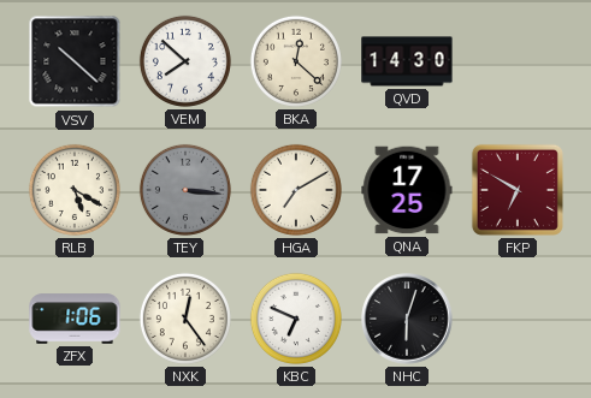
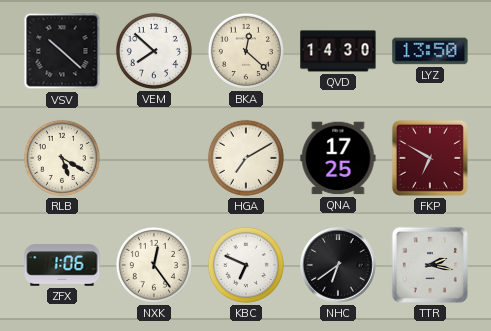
LYZ: none -> 13:50 (430, 51)
TEY: 3:16 -> none (185, 190)
NHC: 6:03 -> 6:39 (338, 265)
TTR: none -> 2:17 (430, 265)
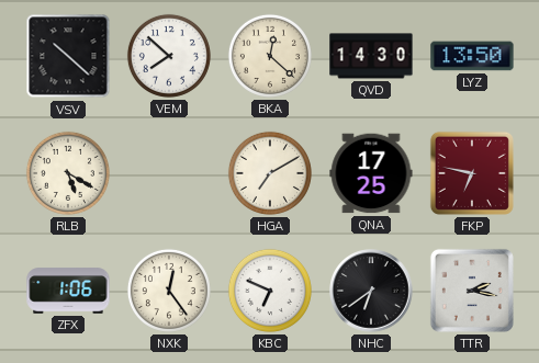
FKP: 6:50 -> 6:47 (472, 173)
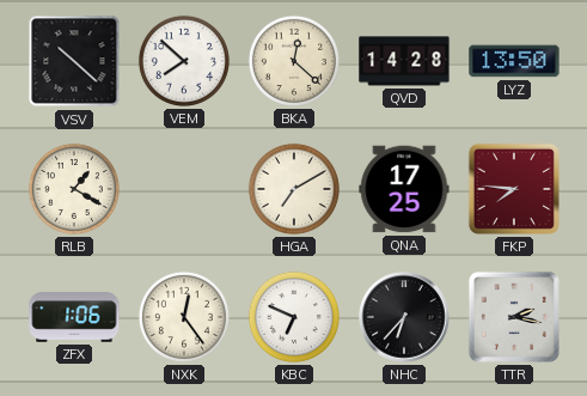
QVD: 14:30 -> 14:28 (404, 61)
RLB: 5:20 -> 1:20 (74, 189)
FKP: 6:47 -> 7:46 (514, 189)
NHC: 6:39 -> 6:37 (404, 317)
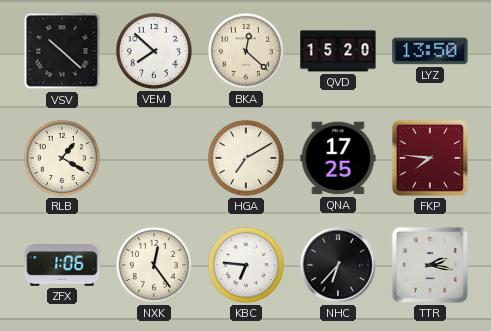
QVD: 14:28 -> 15:20 (338, 51)
KBC: 6:49 -> 6:46 (246, 265)
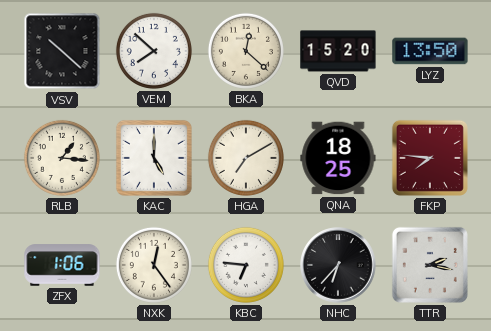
RLB: 1:20 -> 1:16 (62, 158)
KAC: none -> 5:00 (154, 158)
QNA: 17:25 -> 18:25 (338, 158)
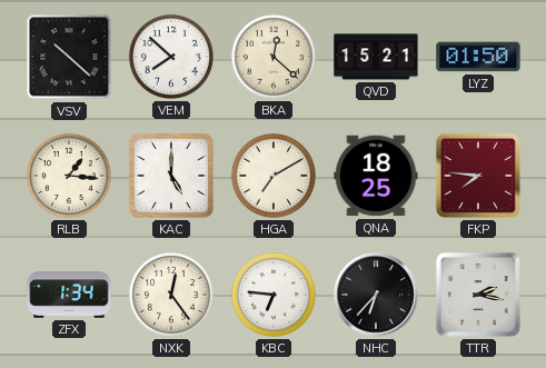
QVD: 15:20 -> 15:21 (376, 57)
LYZ: 13:50 -> 01:50 (478, 57)
ZFX: 1:06 -> 1:34 (69, 295)
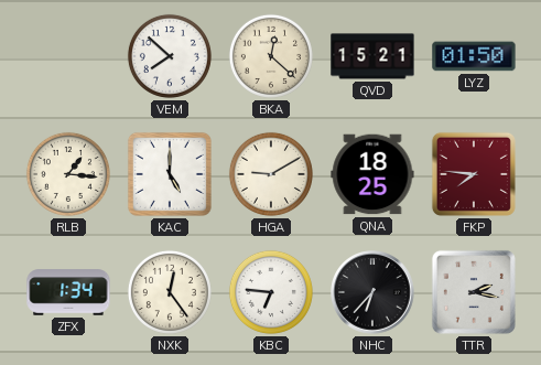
VSV: 10:22 -> none (69, 57)
HGA: 7:10 -> 9:10 (271, 174)
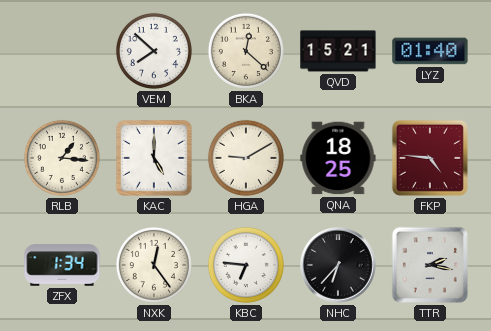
LYZ: 01:50 -> 01:40 (430, 51)
FKP: 7:46 -> 4:46 (430, 158)
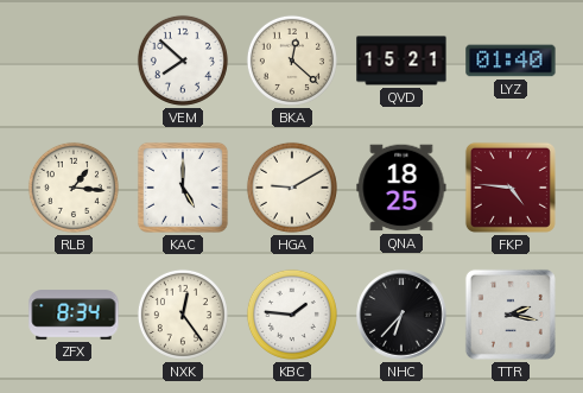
ZFX: 1:34 -> 8:34 (74, 315)
KBC: 6:46 -> 1:46 (292, 315)
